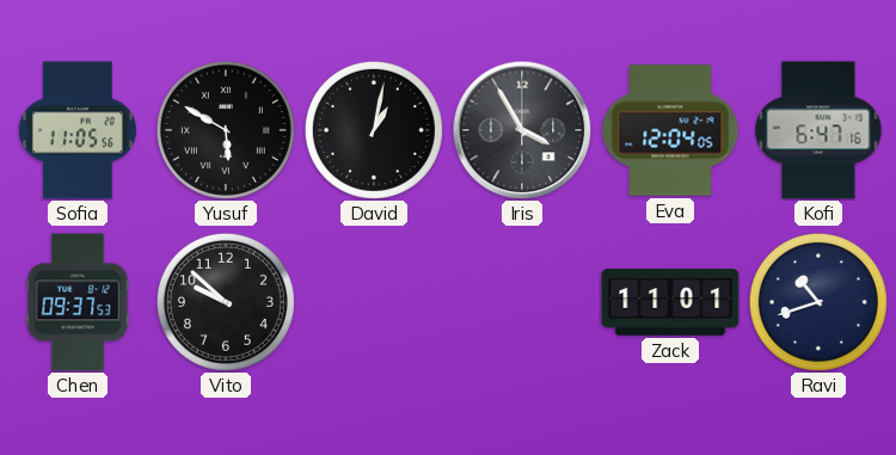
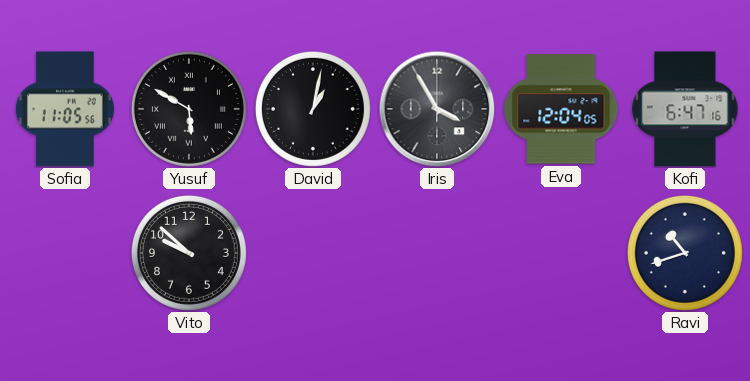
Chen: 09:37 -> none (78, 302)
Zack: 11:01 -> none (670, 302)
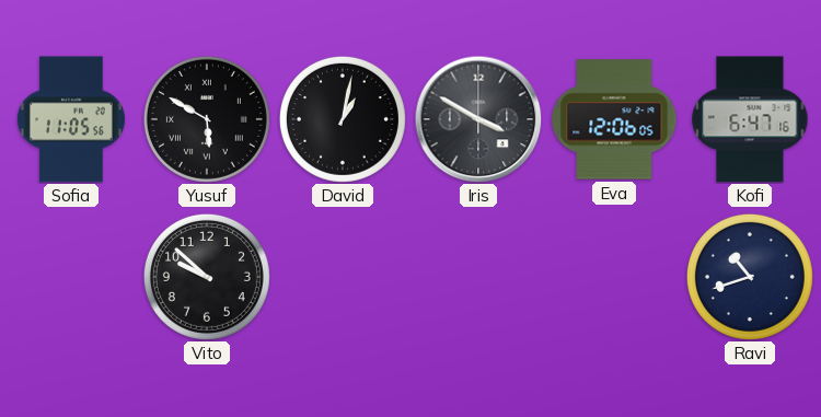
Iris: 3:55 -> 3:50 (478, 119)
Eva: 12:04 -> 12:06 (614, 119)
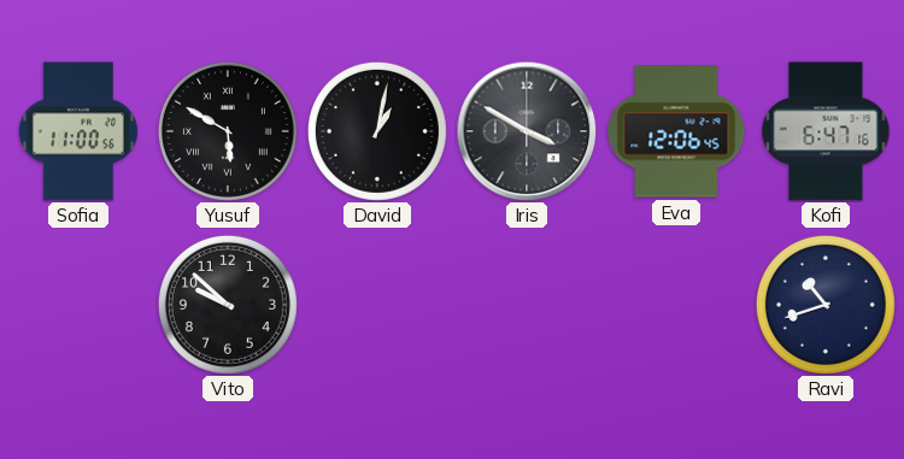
Sofia: 11:05 -> 11:00 (78, 131)
Eva: 12:06:05 -> 12:06:45 (676, 131)
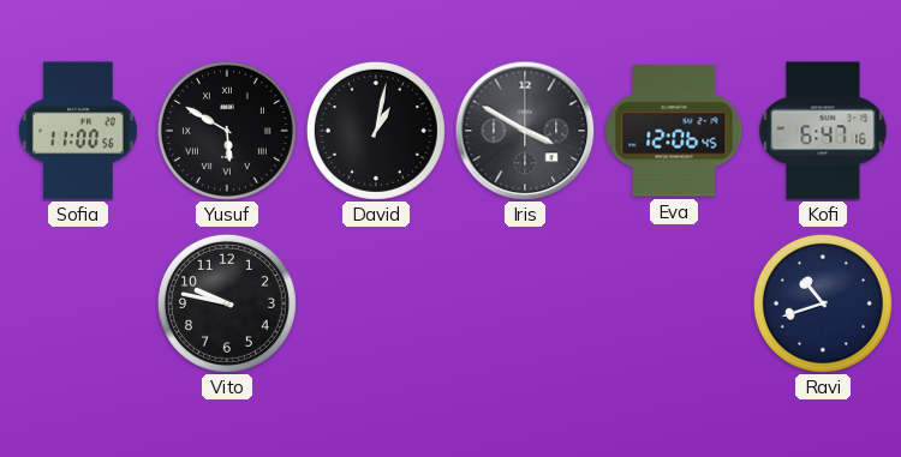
Vito: 9:52 -> 9:47 (227, 303)
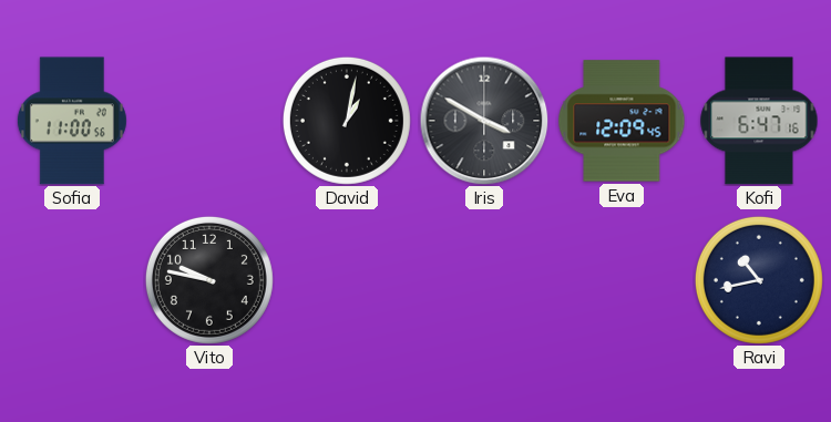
Yusuf: 5:50 -> none (227, 131)
Eva: 12:06 -> 12:09 (622, 121)
Ravi: 10:42 -> 10:43 (759, 280)
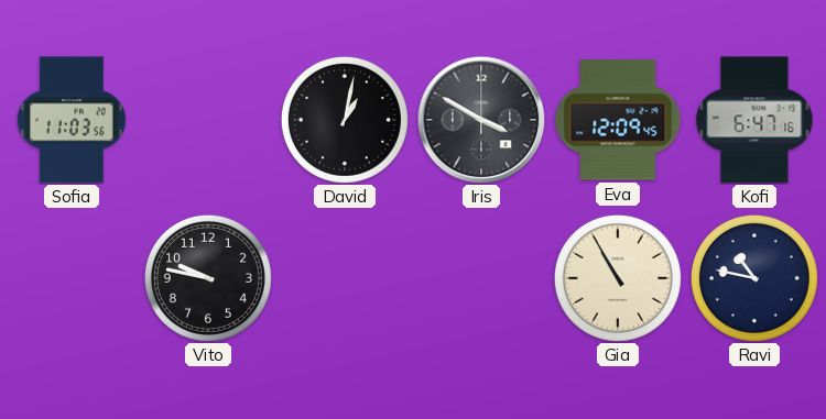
Sofia: 11:00 -> 11:03 (72, 120)
Gia: none -> 10:55 (618, 278)
Ravi: 10:43 -> 10:47 (754, 278)
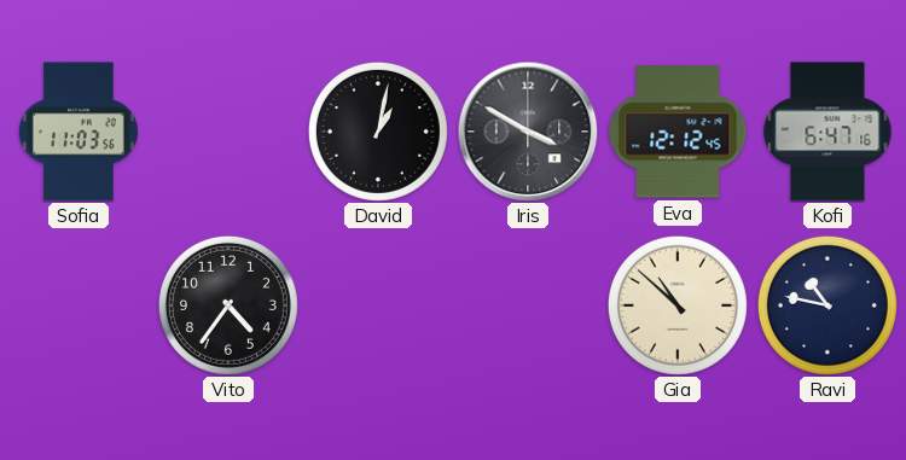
Eva: 12:09 -> 12:12 (678, 132)
Vito: 9:47 -> 4:36 (228, 305)
Gia: 10:55 -> 10:52 (678, 305)
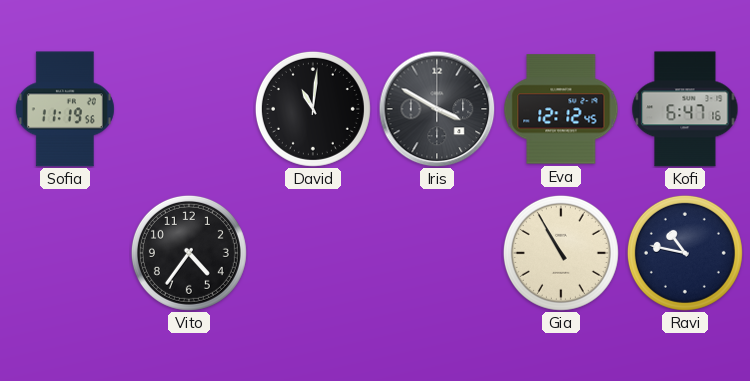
Sofia: 11:03 -> 11:19 (65, 109)
David: 1:02 -> 11:01 (313, 109)
Gia: 10:52 -> 10:55 (561, 253)
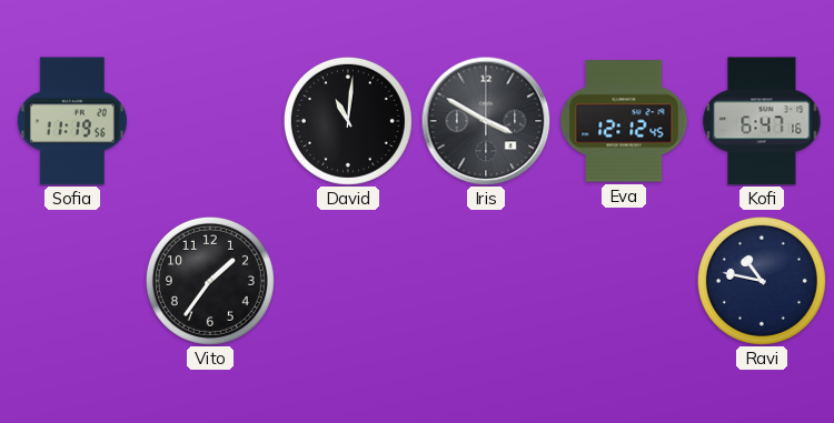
Vito: 4:36 -> 1:36 (210, 281)
Gia: 10:55 -> none (561, 253)
